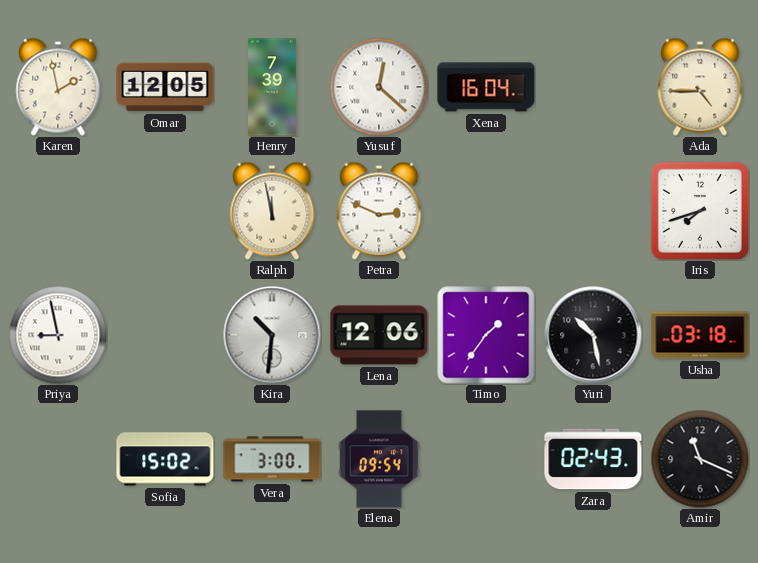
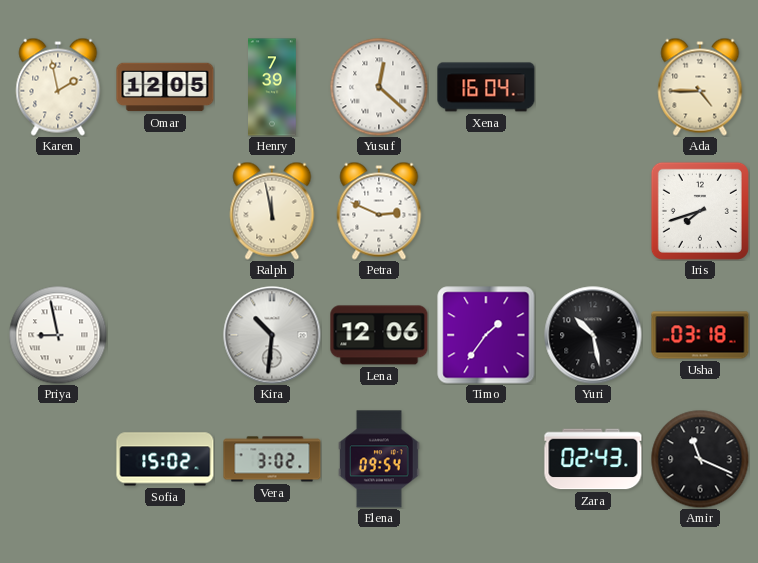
Vera: 3:00 -> 3:02 (272, 459)
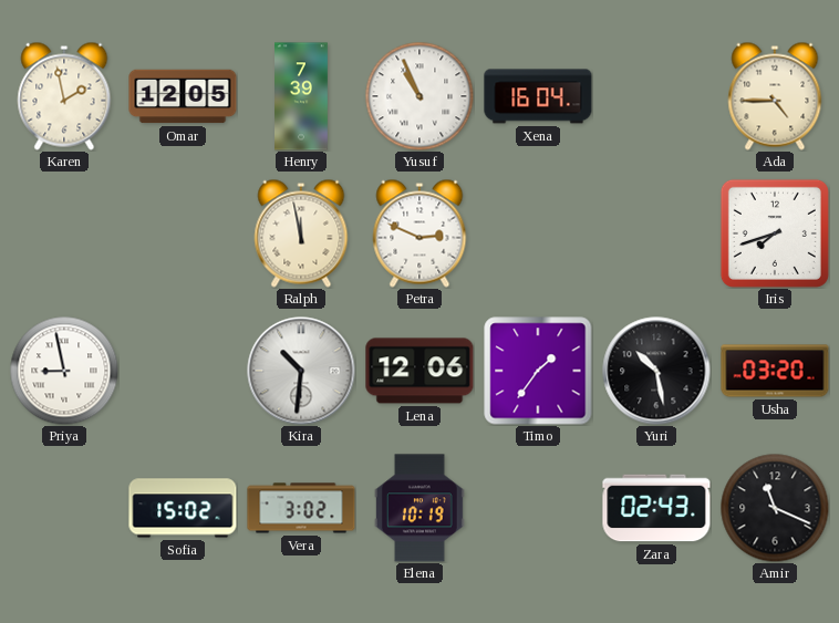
Yusuf: 12:22 -> 10:56 (419, 96)
Usha: 03:18 -> 03:20 (775, 371)
Elena: 09:54 -> 10:19 (419, 508)
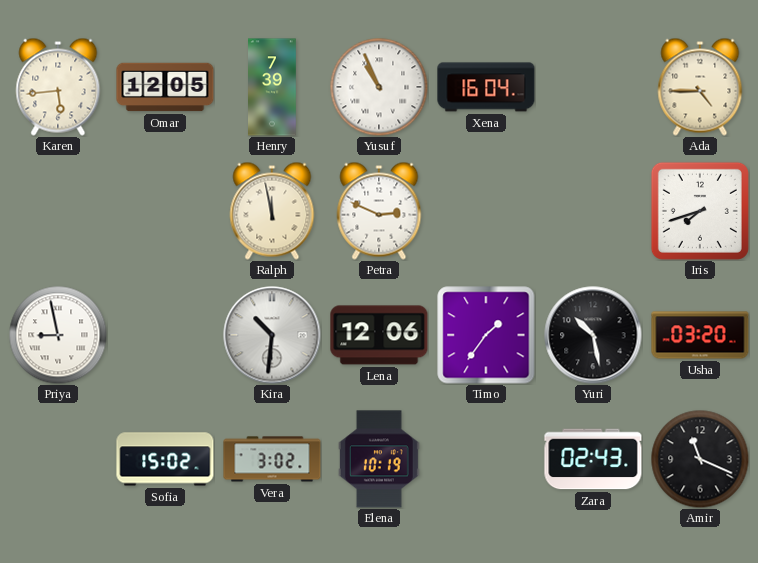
Karen: 1:58 -> 5:44 (58, 87)
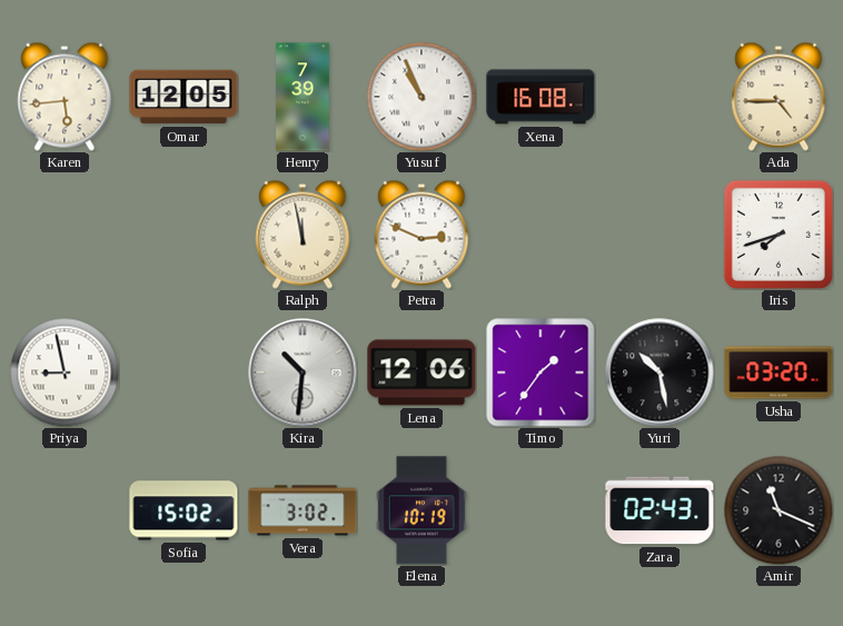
Xena: 16:04 -> 16:08 (540, 97)
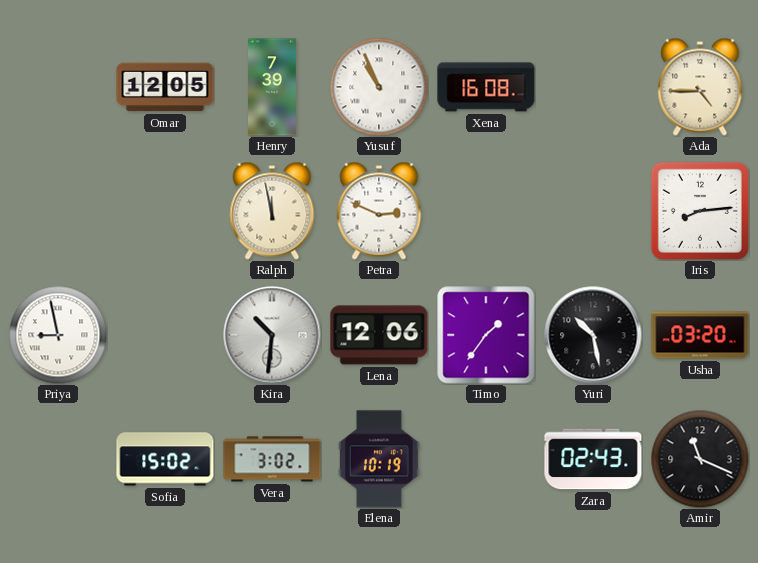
Karen: 5:44 -> none (65, 97)
Iris: 7:42 -> 8:14 (700, 211)
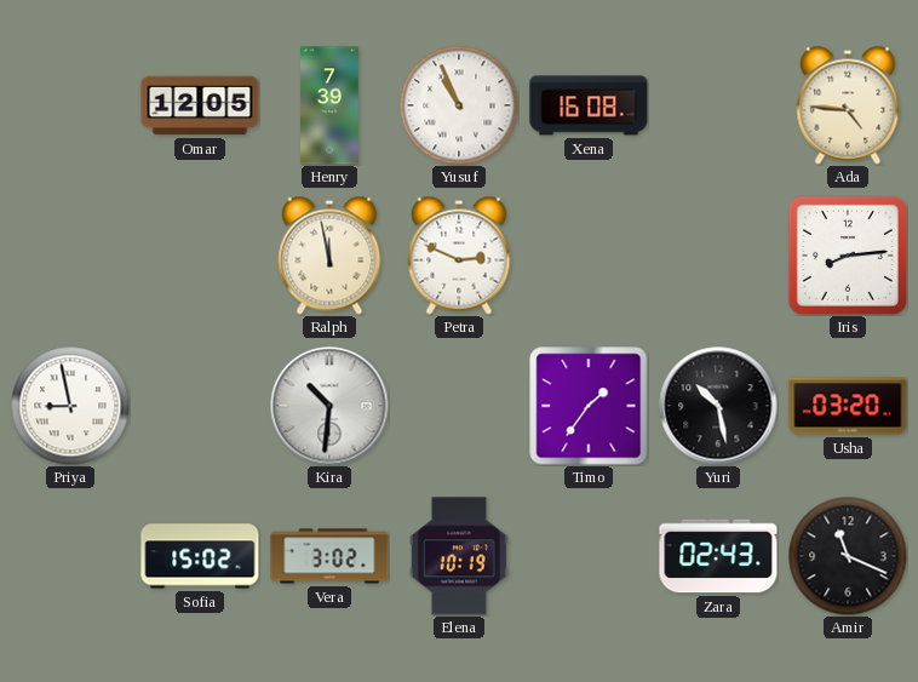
Ada: 4:45 -> 4:46 (848, 105)
Lena: 12:06 -> none (379, 335)
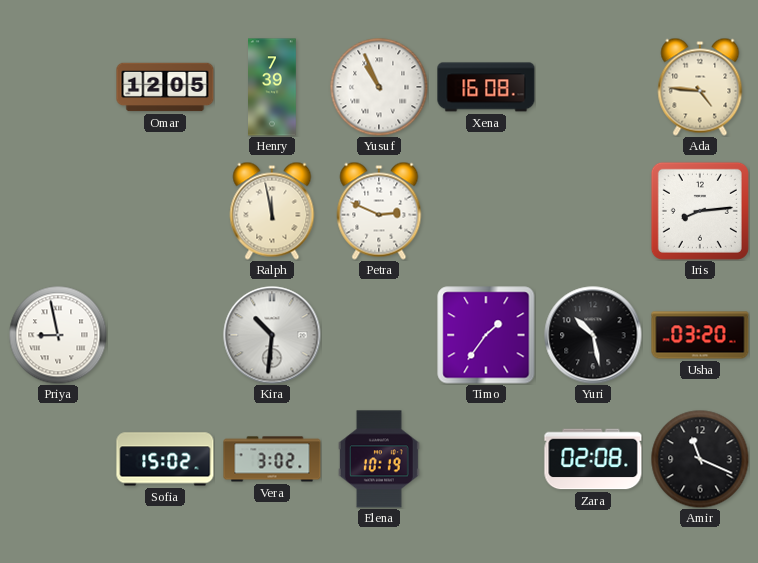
Zara: 02:43 -> 02:08 (593, 459)
